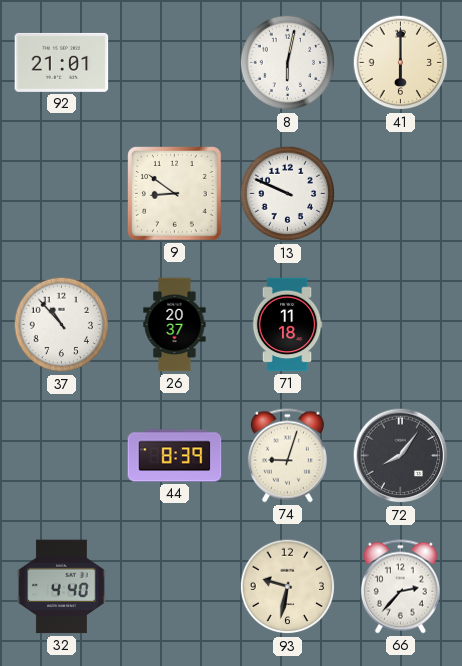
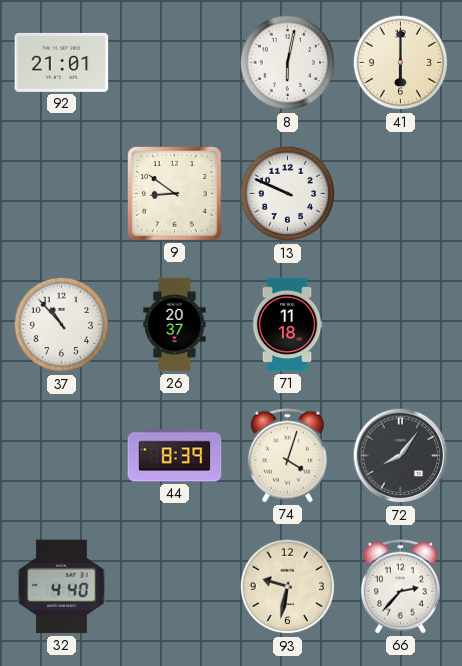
74: 9:03 -> 4:03 (287, 456)
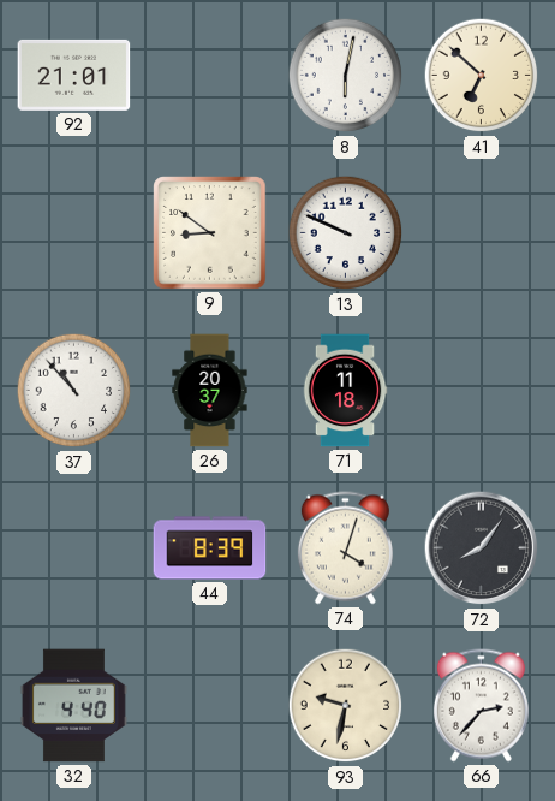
41: 6:00 -> 6:52 (482, 76)
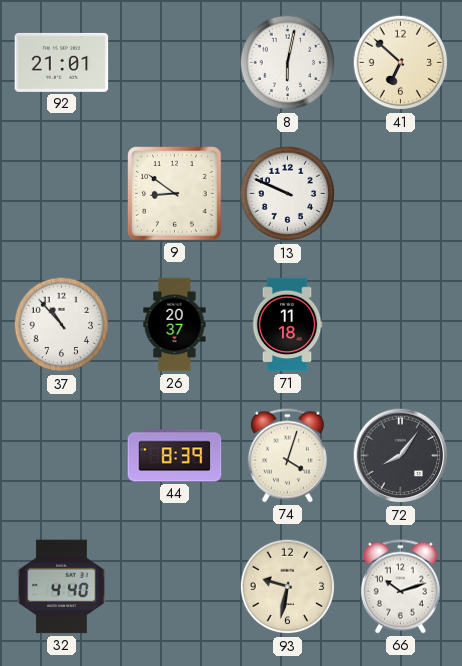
66: 2:37 -> 10:12 (400, 587)
